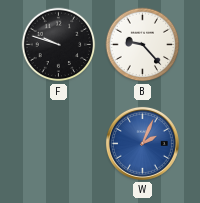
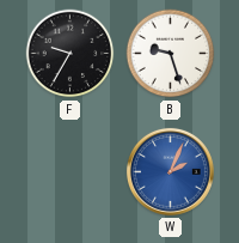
F: 9:48 -> 9:35 (71, 54)
B: 9:23 -> 9:27 (171, 54)
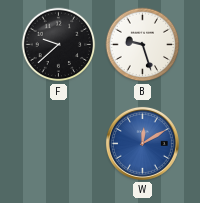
F: 9:35 -> 9:38 (59, 45)
W: 2:04 -> 12:10 (142, 143)
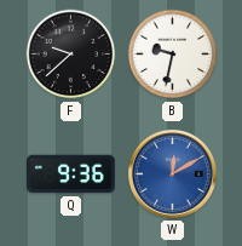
B: 9:27 -> 9:32 (173, 55)
Q: none -> 9:36 (71, 175)
